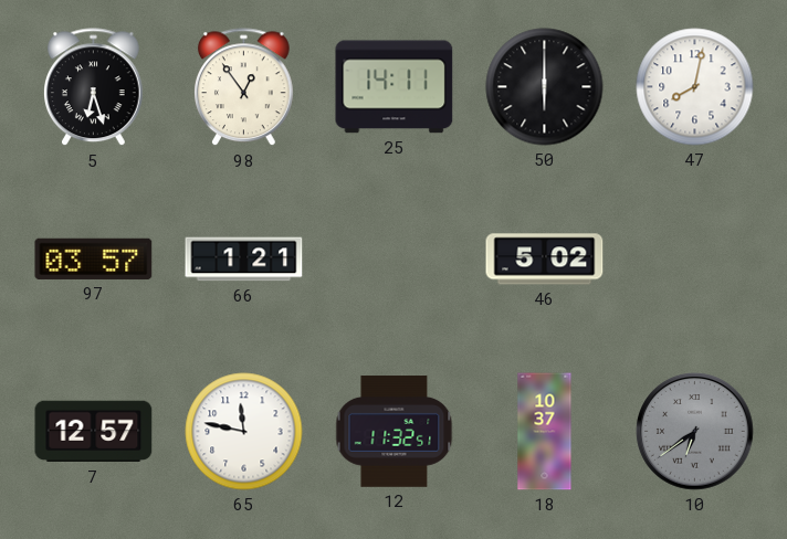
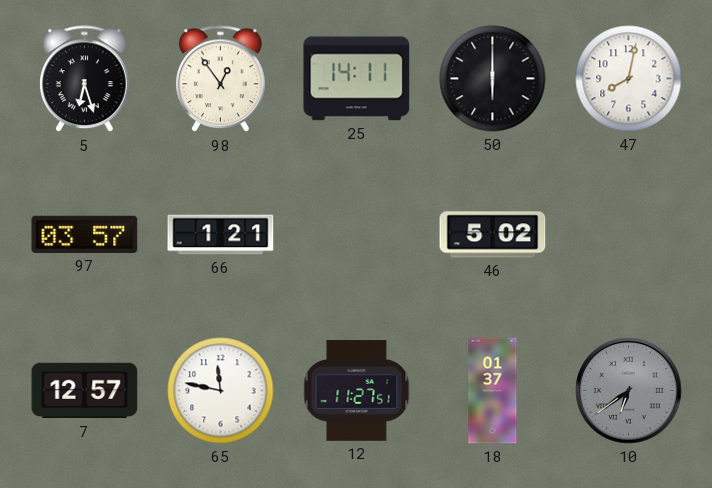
12: 11:32 -> 11:27 (357, 391)
18: 10:37 -> 01:37 (493, 391)
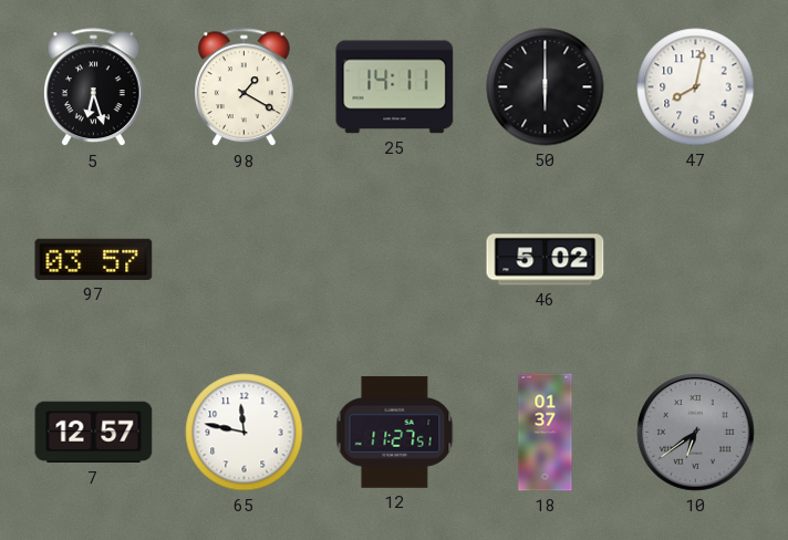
98: 12:54 -> 1:20 (245, 87)
66: 1:21 -> none (221, 235)
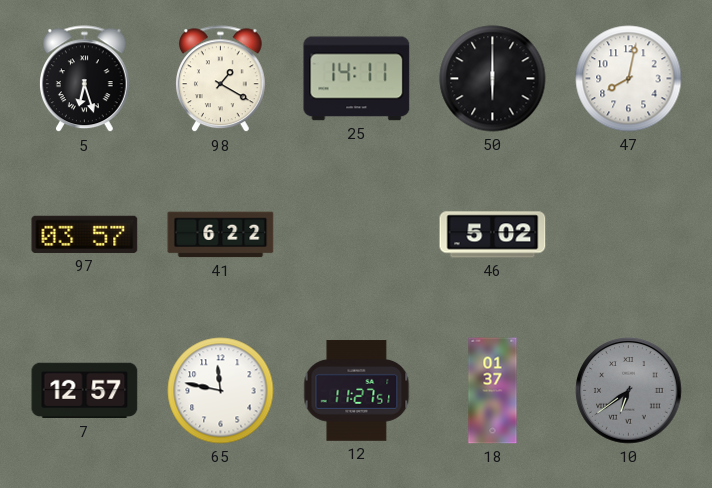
41: none -> 6:22 (221, 235)
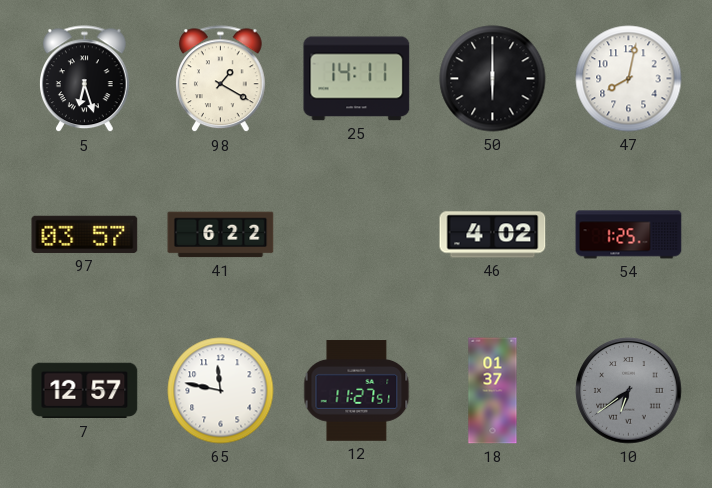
46: 5:02 -> 4:02 (493, 235)
54: none -> 1:25 (629, 235)
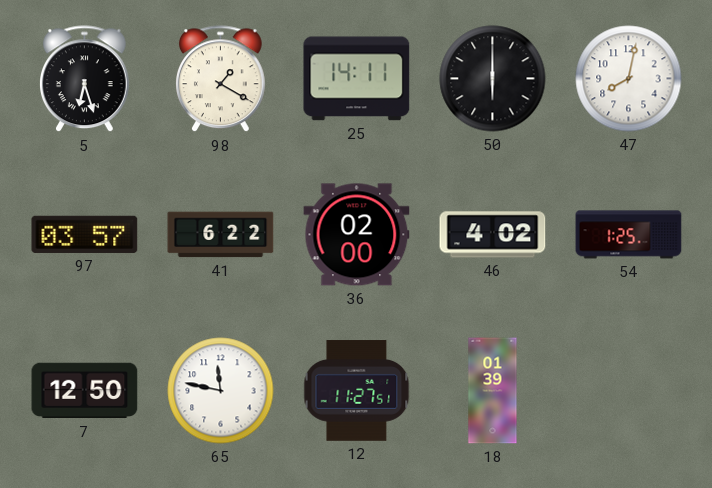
36: none -> 02:00 (357, 235)
7: 12:57 -> 12:50 (85, 391)
18: 01:37 -> 01:39 (493, 391)
10: 6:39 -> none (629, 391)
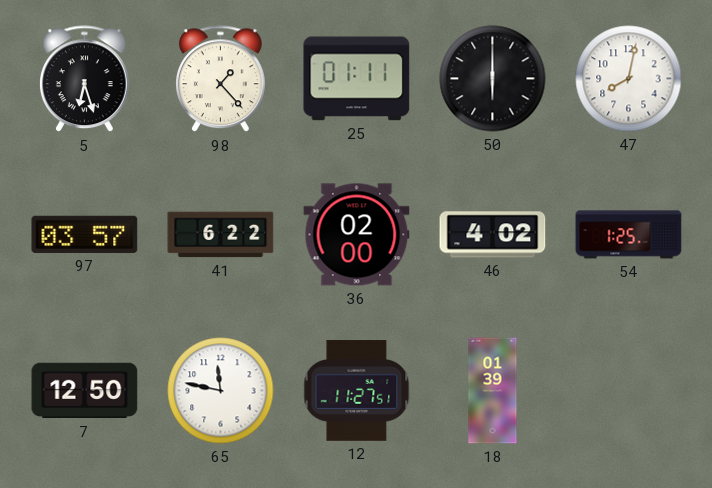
98: 1:20 -> 1:23 (221, 79)
25: 14:11 -> 01:11 (357, 79)
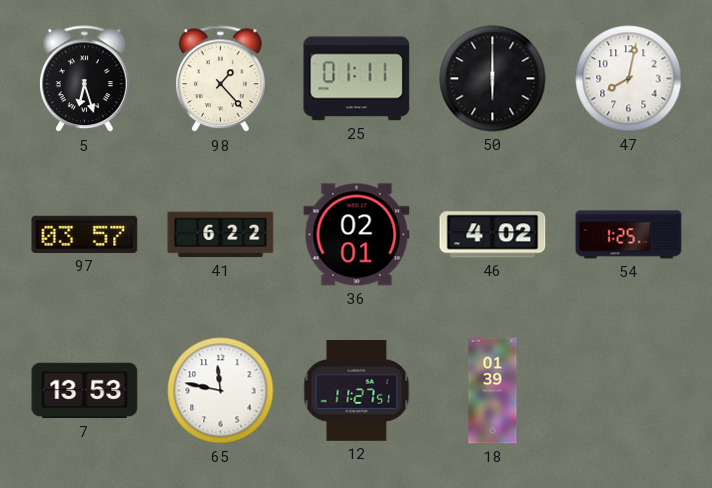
36: 02:00 -> 02:01 (357, 235)
7: 12:50 -> 13:53 (85, 391)
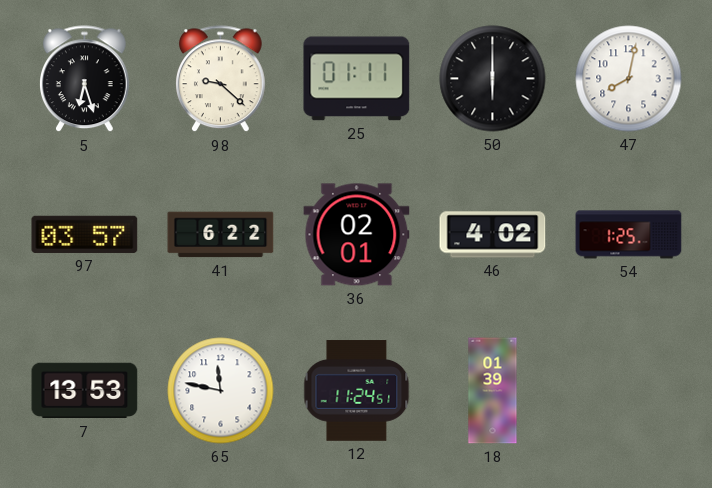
98: 1:23 -> 9:22 (221, 79)
12: 11:27 -> 11:24 (357, 391)
